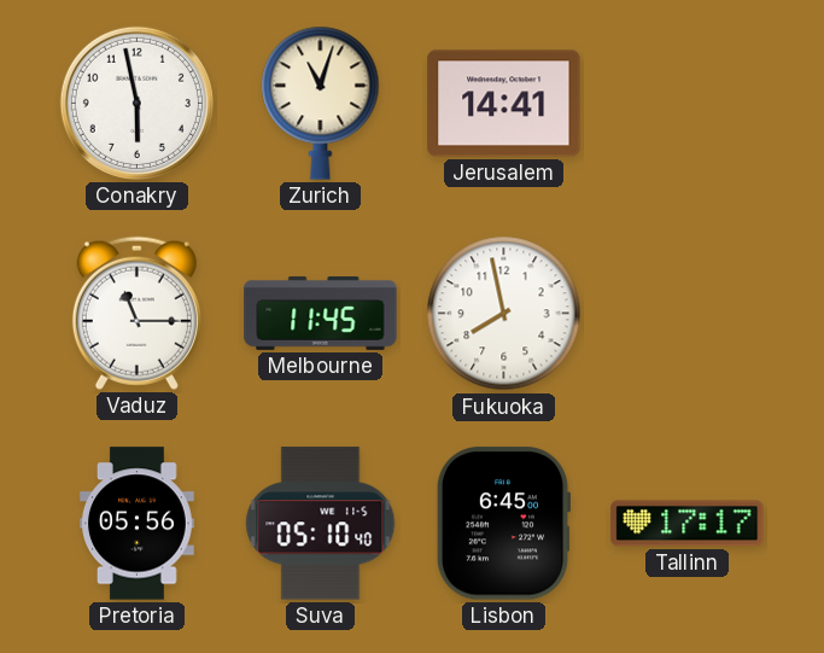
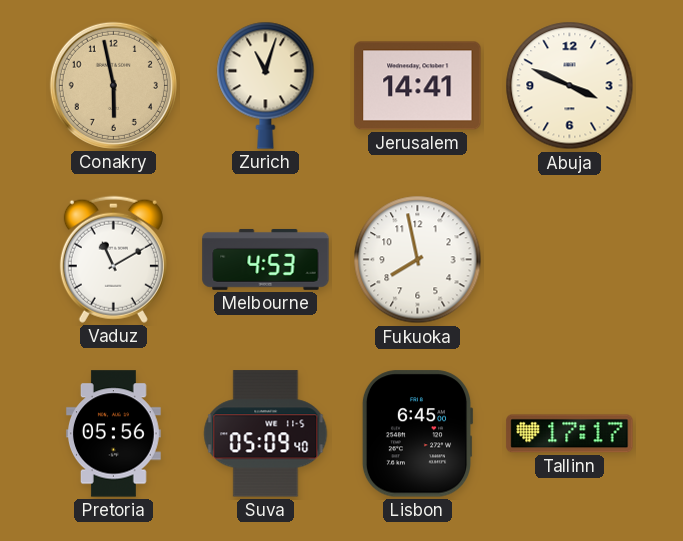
Conakry dial: white -> champagne (113, 85)
Abuja: none -> 3:49 (570, 86)
Vaduz: 11:15 -> 11:10 (113, 259)
Melbourne: 11:45 -> 4:53 (266, 259)
Suva: 05:10 -> 05:09 (266, 434)
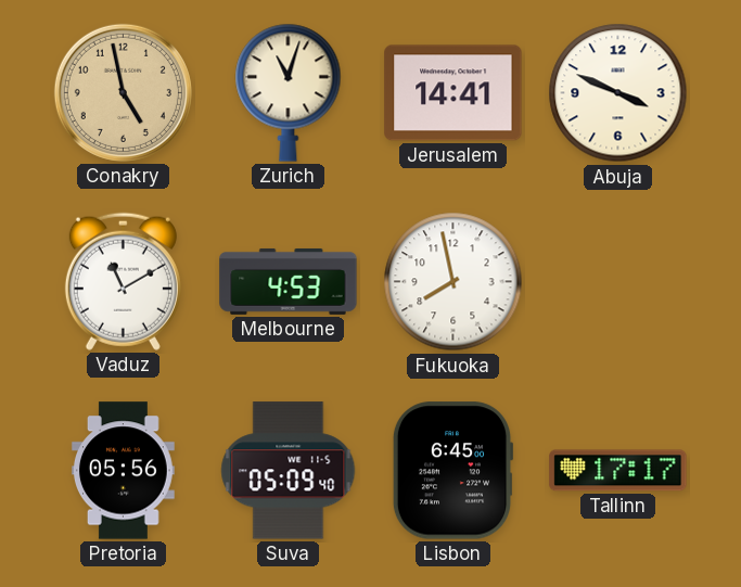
Conakry: 5:58 -> 4:58 (123, 92)
